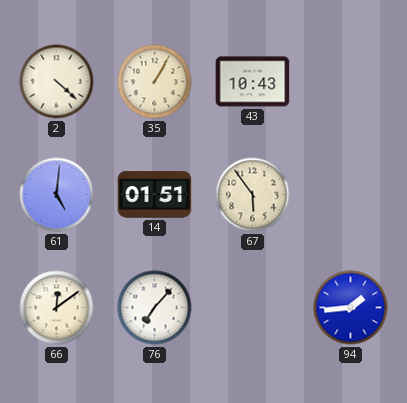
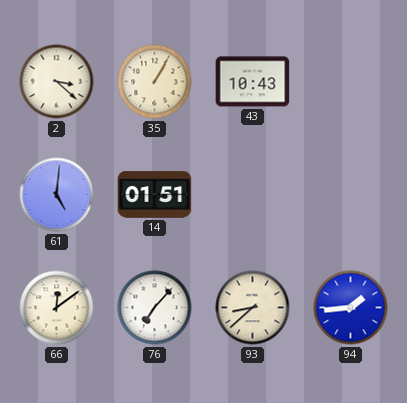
2: 4:22 -> 3:22 (57, 82)
67: 5:54 -> none (253, 195)
93: none -> 8:38 (253, 308)
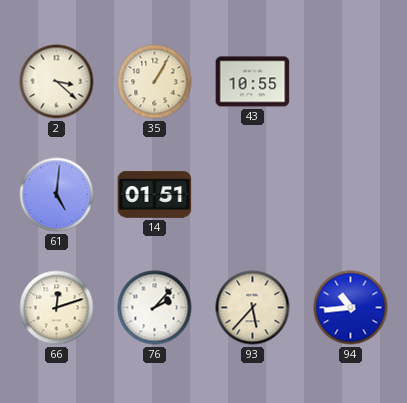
43: 10:43 -> 10:55 (253, 82)
66: 12:09 -> 12:12 (57, 308)
76: 7:07 -> 2:07 (155, 308)
93: 8:38 -> 5:37 (253, 308)
94: 1:44 -> 10:44 (351, 308)
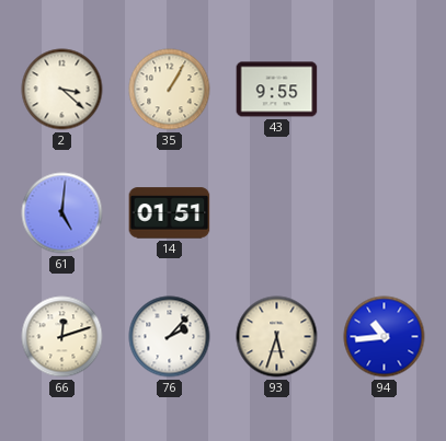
43: 10:55 -> 9:55 (277, 90)
93: 5:37 -> 5:33 (277, 337)
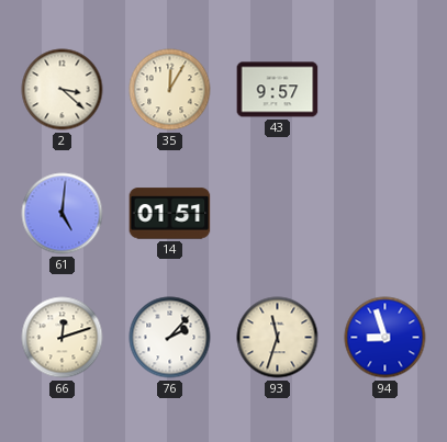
35: 1:05 -> 12:05 (170, 90)
43: 9:55 -> 9:57 (278, 90)
93: 5:33 -> 11:33 (278, 338)
94: 10:44 -> 8:57 (385, 338)
